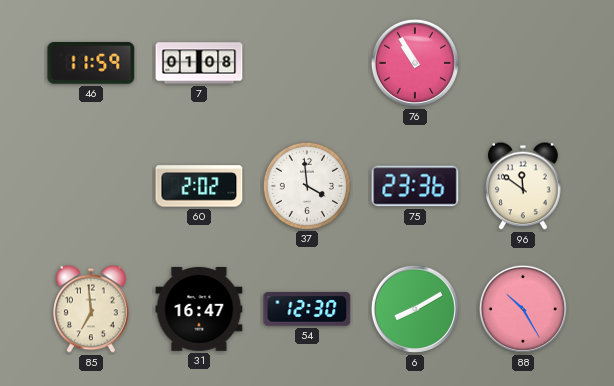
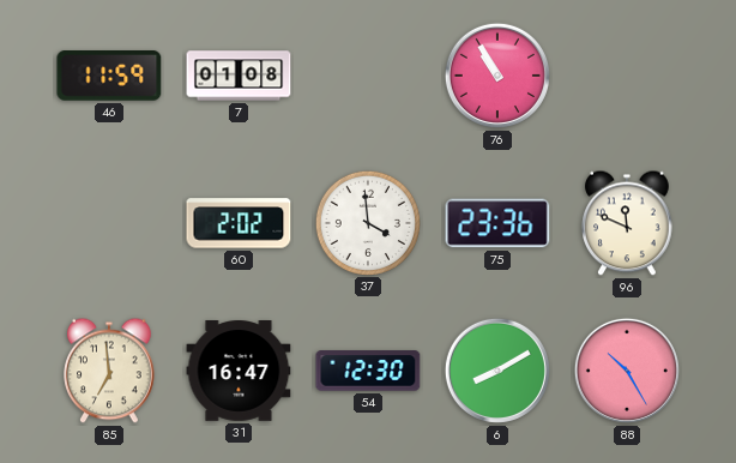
96: 11:51 -> 11:49 (627, 223)
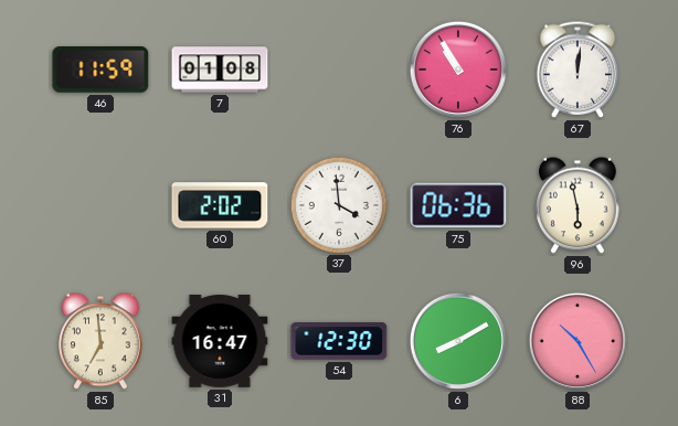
67: none -> 12:01 (578, 70)
75: 23:36 -> 06:36 (458, 205)
96: 11:49 -> 5:58 (578, 205)
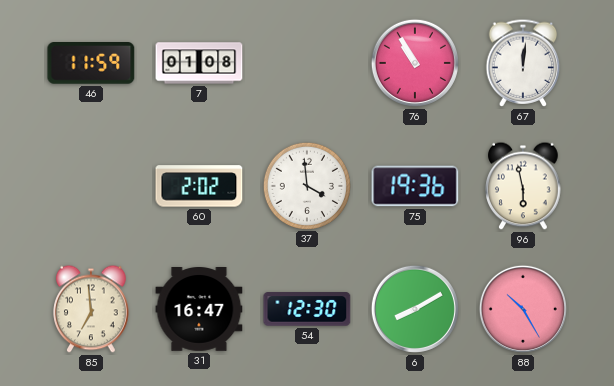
75: 06:36 -> 19:36 (415, 186)
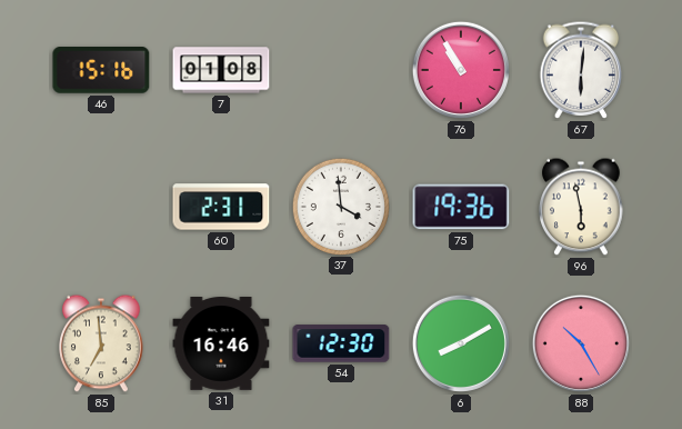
46: 11:59 -> 15:16 (101, 71)
67: 12:01 -> 6:01 (581, 70)
60: 2:02 -> 2:31 (221, 207)
31: 16:47 -> 16:46 (221, 345)
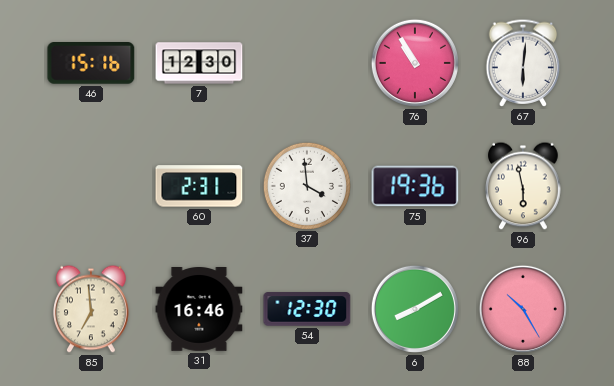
7: 01:08 -> 12:30 (199, 63)
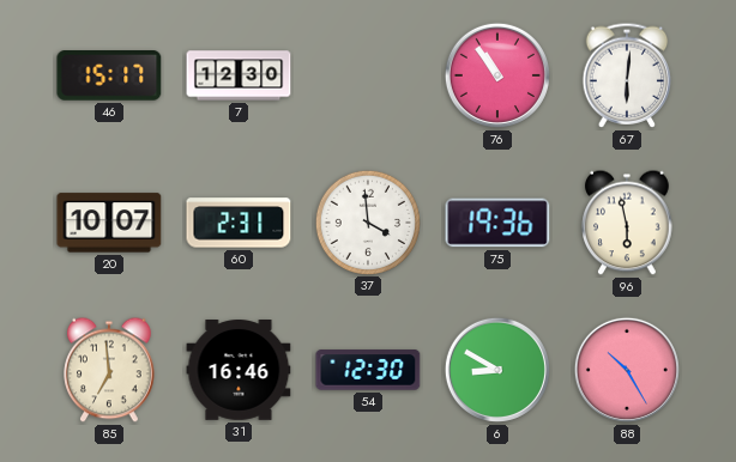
46: 15:16 -> 15:17 (109, 77)
76: 10:55 -> 10:54 (497, 75)
20: none -> 10:07 (109, 223)
6: 8:10 -> 8:50 (497, 370)
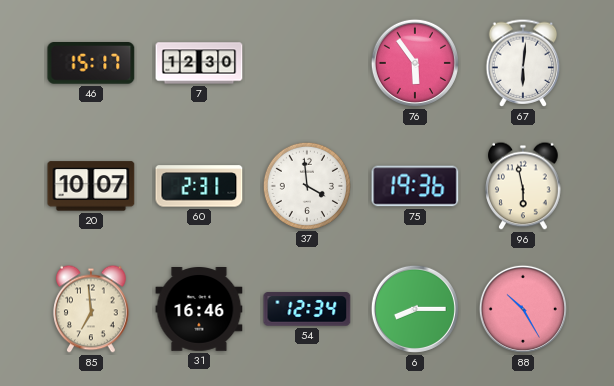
76: 10:54 -> 5:54 (415, 63)
54: 12:30 -> 12:34 (307, 309)
6: 8:50 -> 8:15 (415, 309)
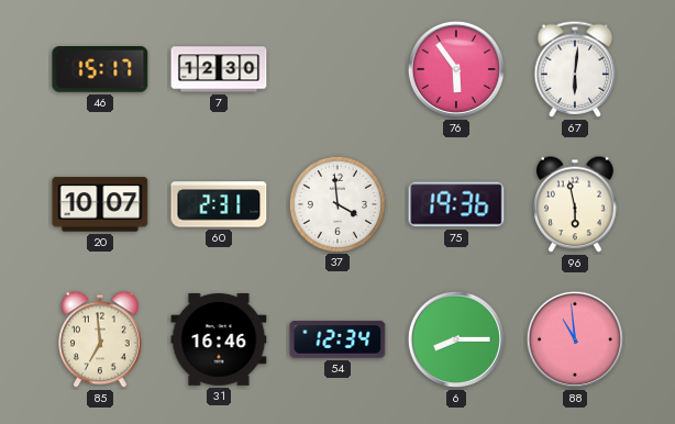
88: 10:25 -> 10:59 (575, 339)
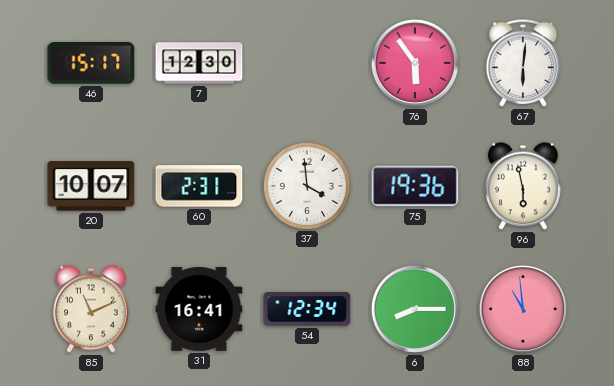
85: 6:59 -> 11:11 (91, 309)
31: 16:46 -> 16:41 (199, 310)
